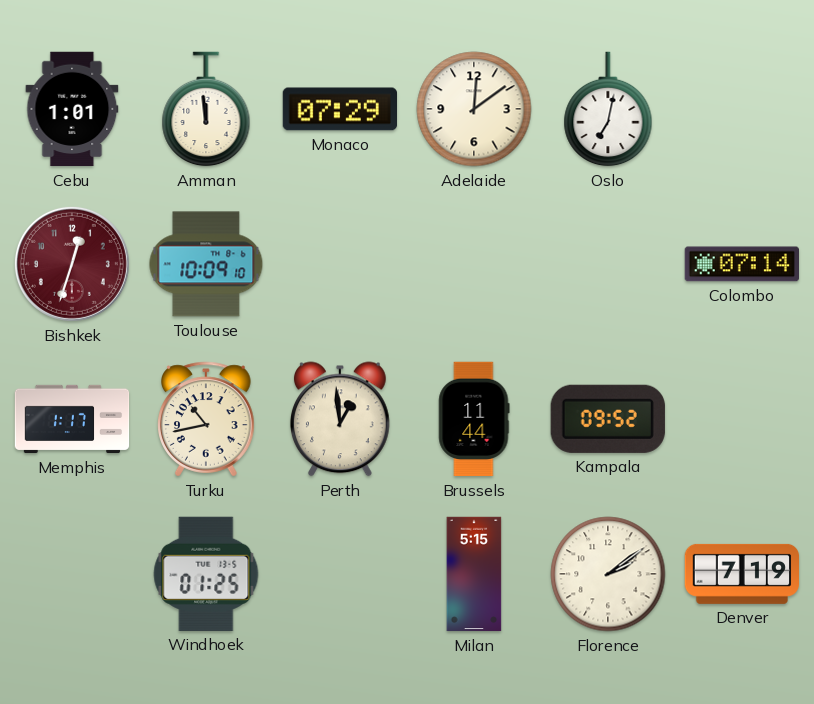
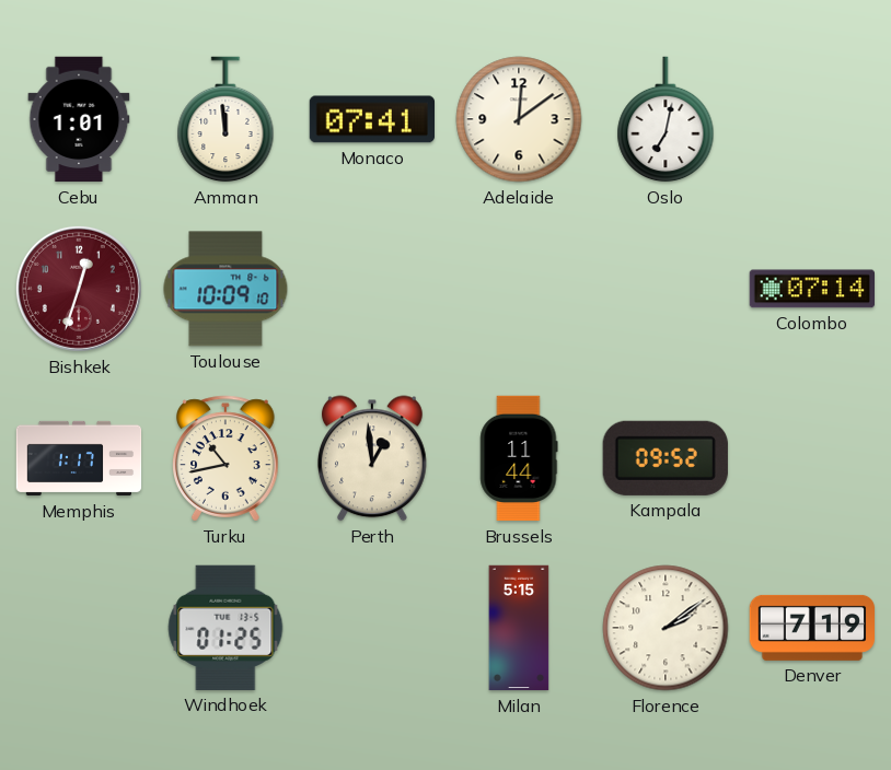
Monaco: 07:29 -> 07:41 (371, 119)
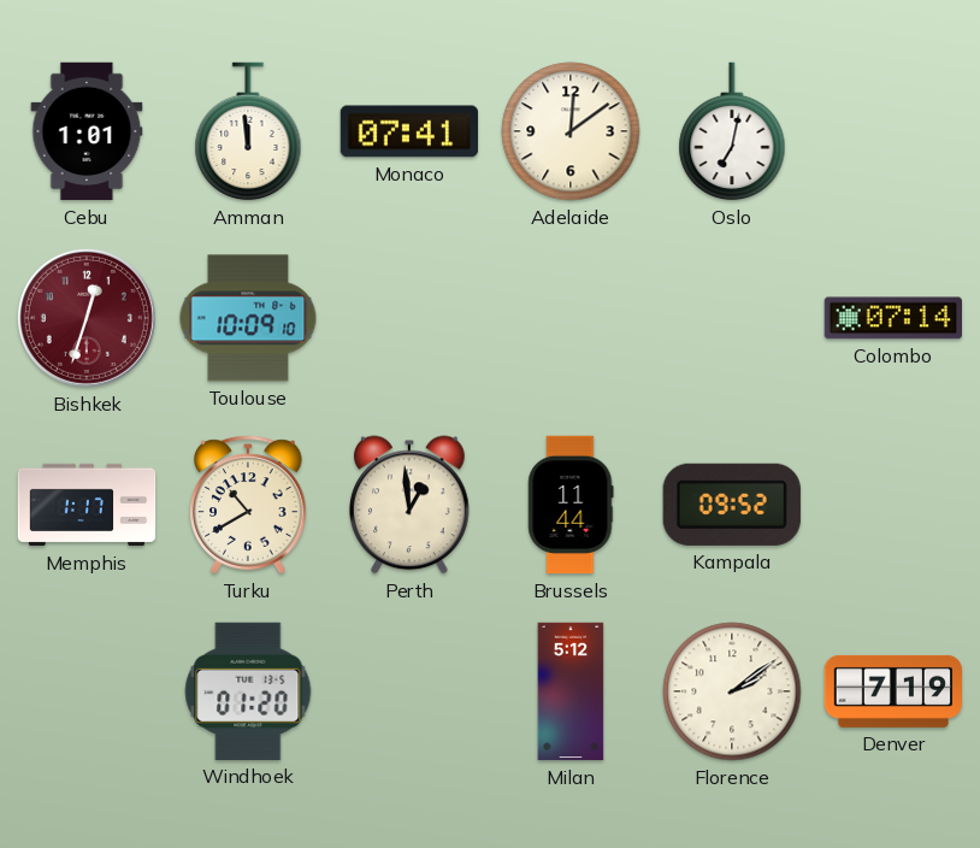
Turku: 10:43 -> 10:40 (248, 505)
Windhoek: 01:25 -> 01:20 (248, 691)
Milan: 5:15 -> 5:12 (571, 691)
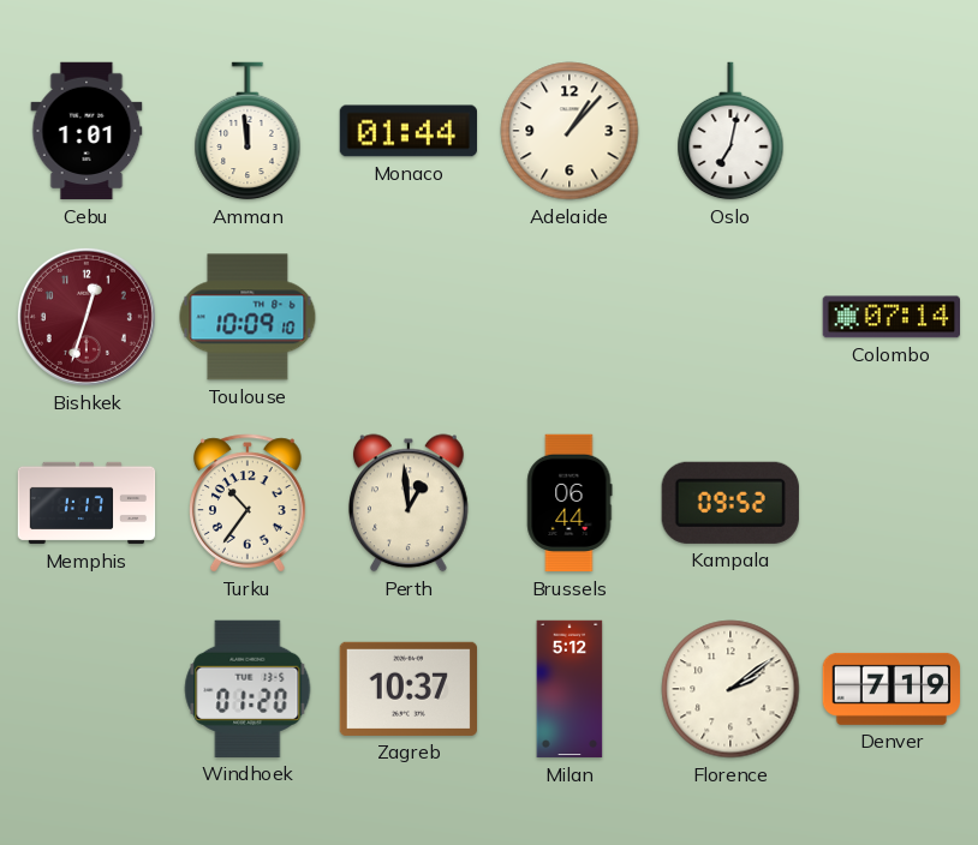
Monaco: 07:41 -> 01:44 (407, 131)
Adelaide: 12:09 -> 1:07 (569, 131)
Turku: 10:40 -> 10:36 (248, 503)
Brussels: 11:44 -> 06:44 (569, 503)
Zagreb: none -> 10:37 (407, 689)
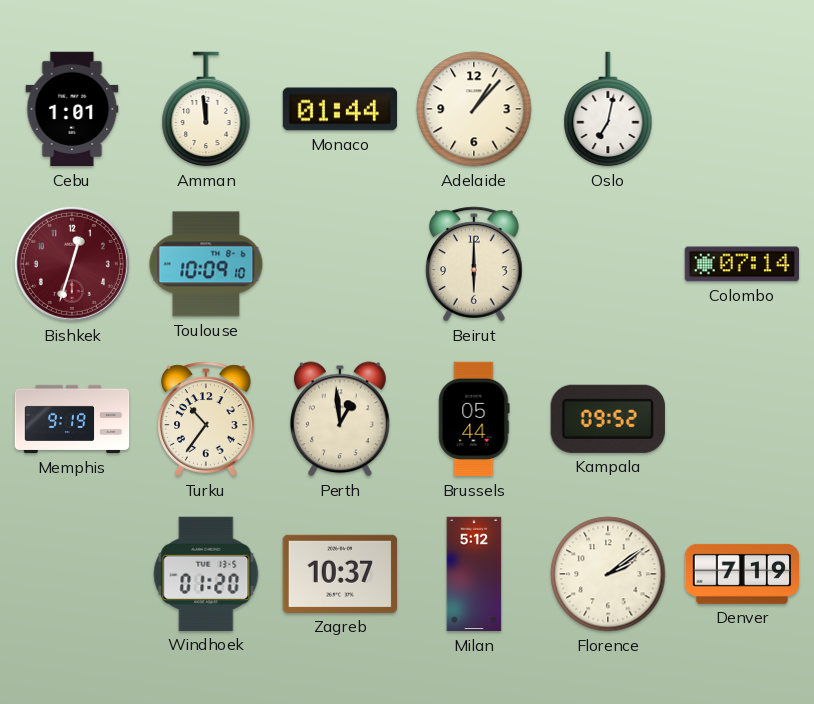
Beirut: none -> 6:00 (474, 264)
Memphis: 1:17 -> 9:19 (72, 419)
Brussels: 06:44 -> 05:44 (474, 419)
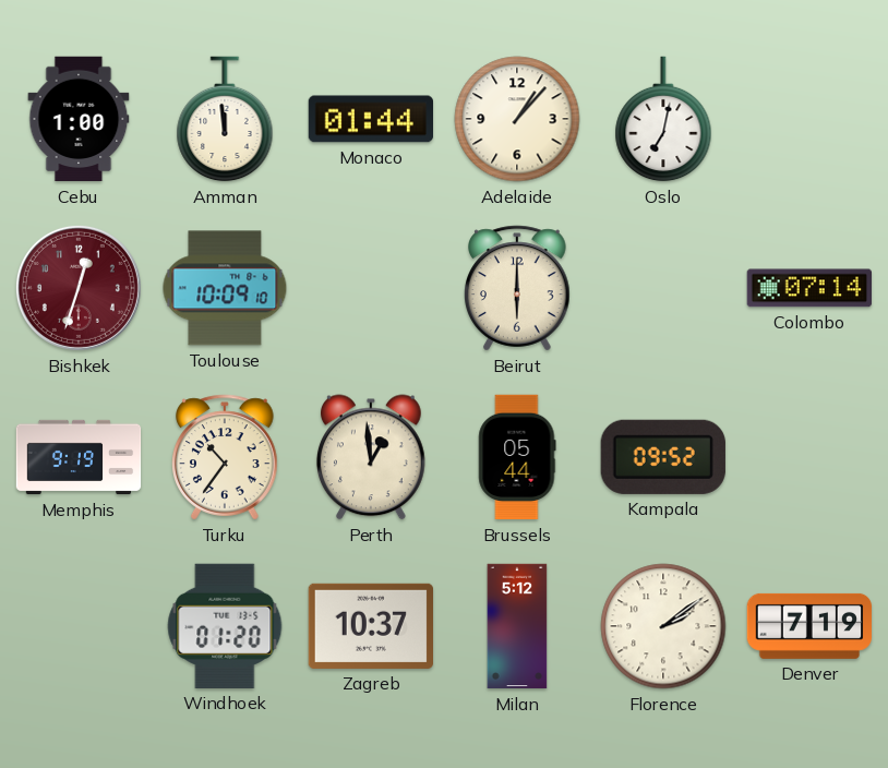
Cebu: 1:01 -> 1:00 (79, 119)
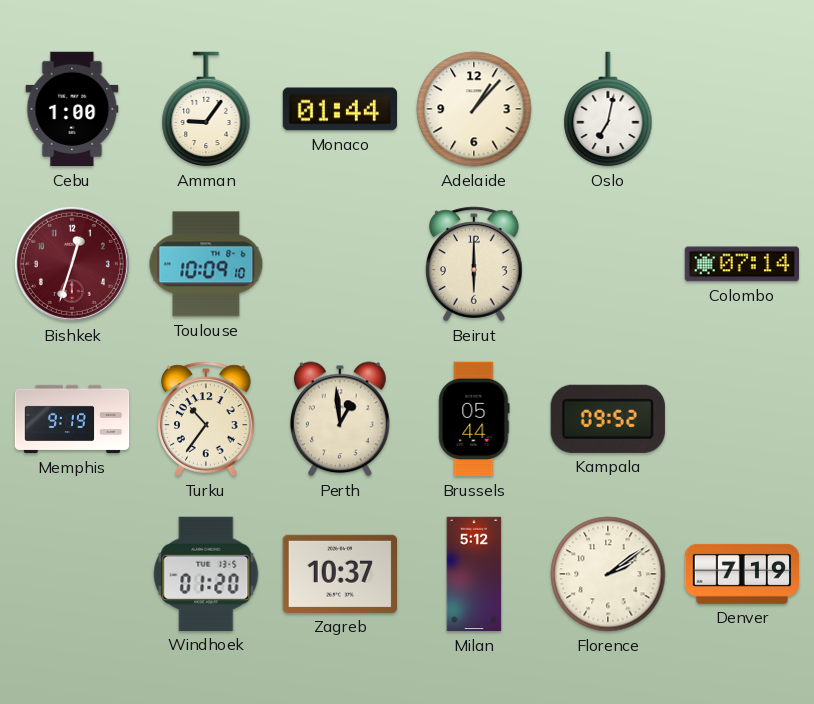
Amman: 11:59 -> 9:06 (206, 109)
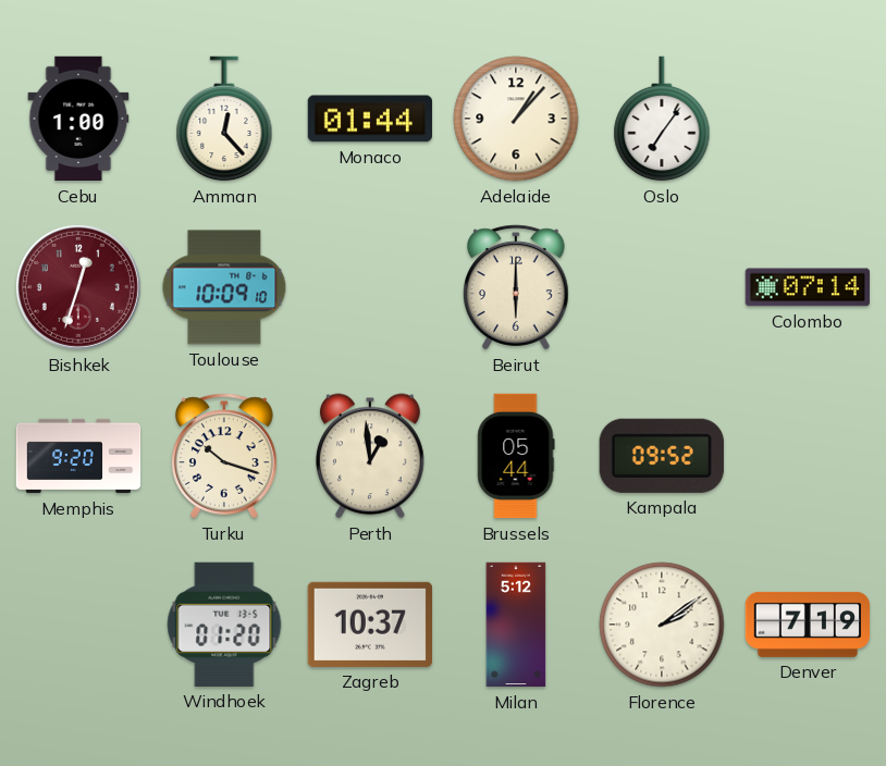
Amman: 9:06 -> 12:23 (224, 119)
Oslo: 7:02 -> 7:06 (662, 119)
Memphis: 9:19 -> 9:20 (78, 456)
Turku: 10:36 -> 10:18 (224, 456)
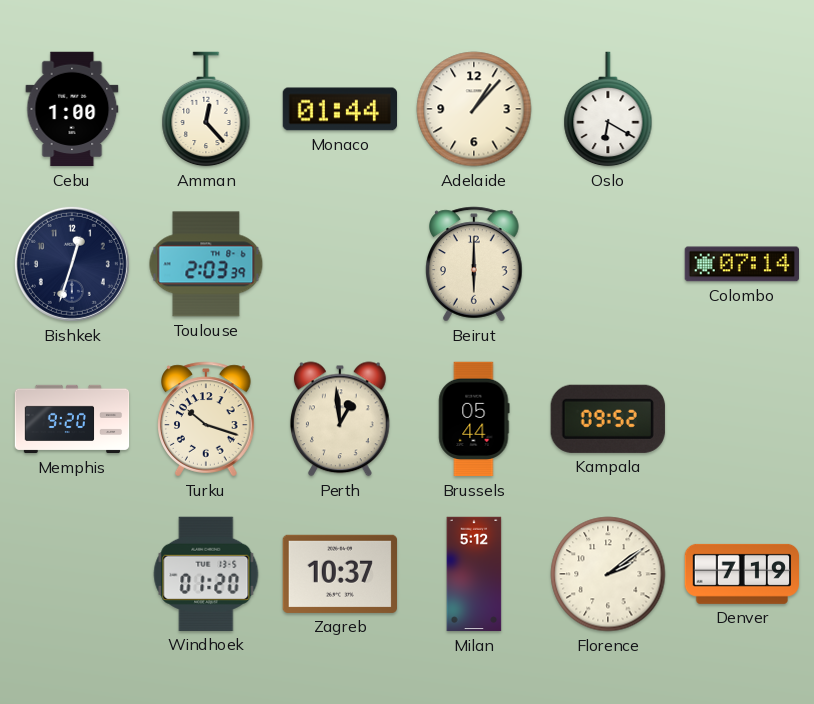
Oslo: 7:06 -> 6:20 (608, 109)
Bishkek dial: burgundy -> navy (72, 264)
Toulouse: 10:09 -> 2:03 (206, 264)
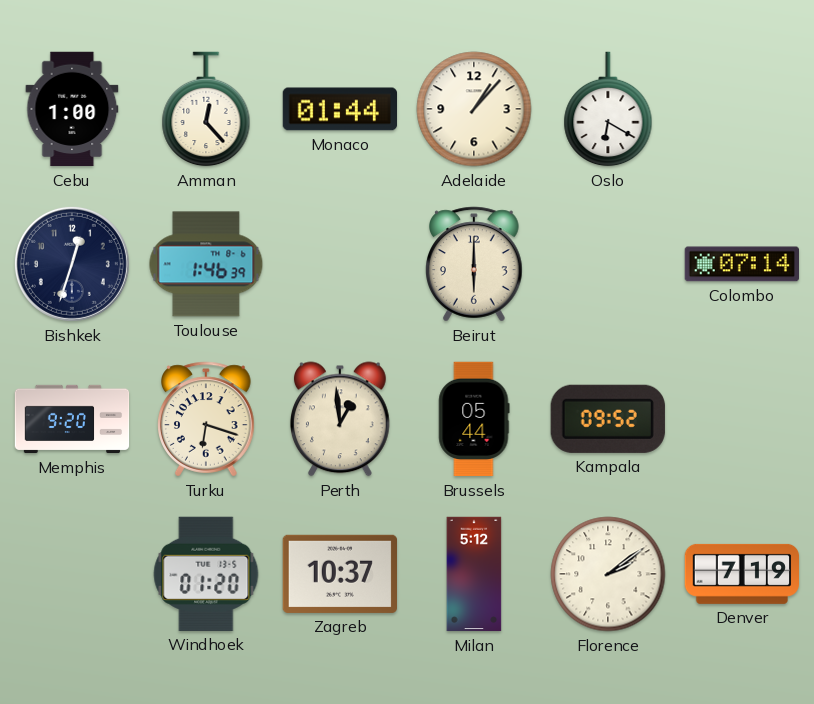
Toulouse: 2:03 -> 1:46 (206, 264)
Turku: 10:18 -> 6:18 (206, 419)
